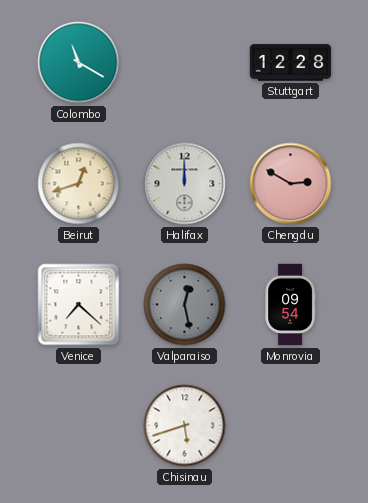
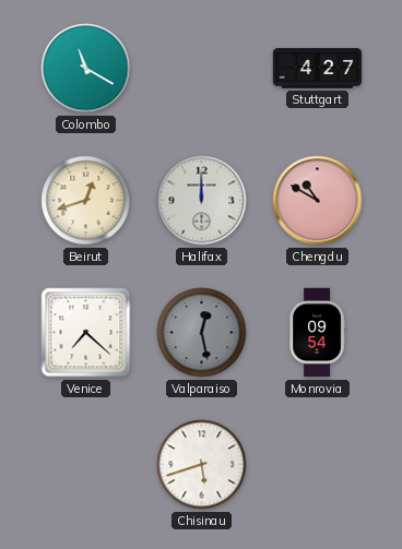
Stuttgart: 12:28 -> 4:27 (318, 69)
Chengdu: 2:50 -> 10:50 (318, 201)
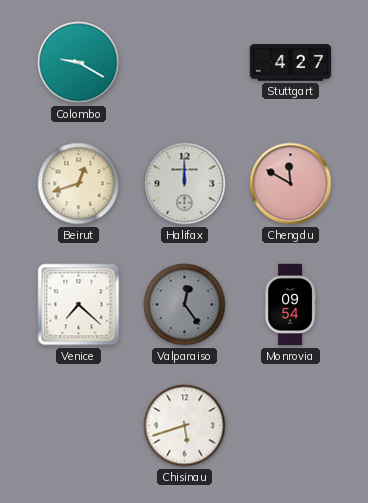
Colombo: 11:20 -> 9:20 (79, 63)
Chengdu: 10:50 -> 11:50 (291, 184)
Valparaiso: 12:28 -> 12:24 (185, 305)
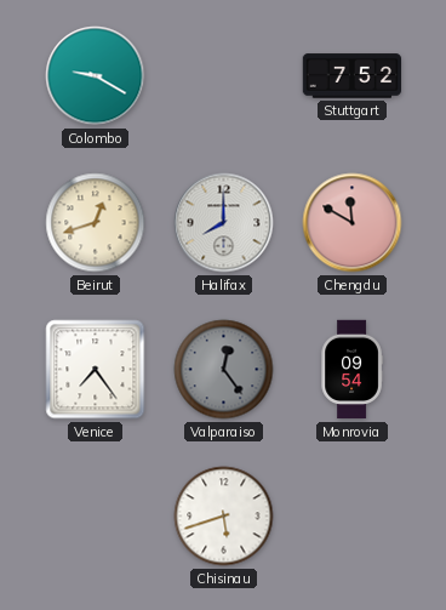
Stuttgart: 4:27 -> 7:52 (353, 76)
Halifax: 12:00 -> 8:00 (224, 223)
Venice: 7:22 -> 7:24 (96, 370)
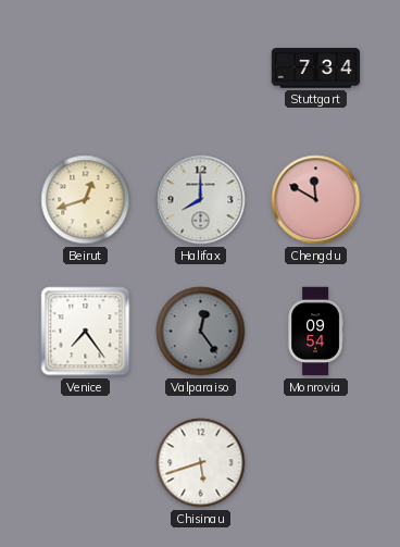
Colombo: 9:20 -> none (96, 76)
Stuttgart: 7:52 -> 7:34 (316, 69)
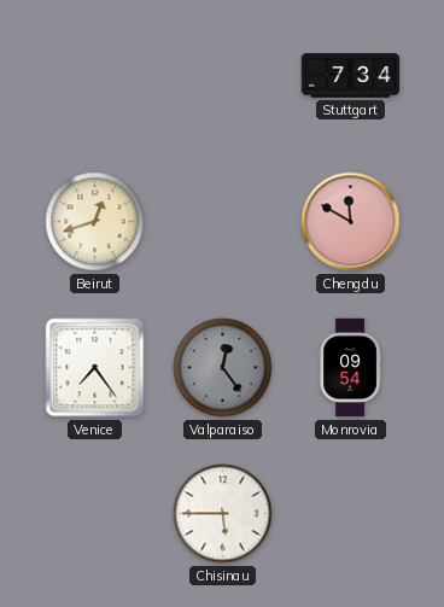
Halifax: 8:00 -> none (201, 200)
Chisinau: 5:42 -> 5:45 (223, 514)
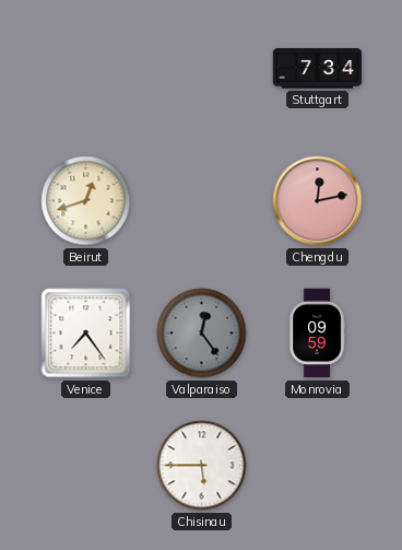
Chengdu: 11:50 -> 12:13 (318, 201)
Monrovia: 09:54 -> 09:59 (317, 333)
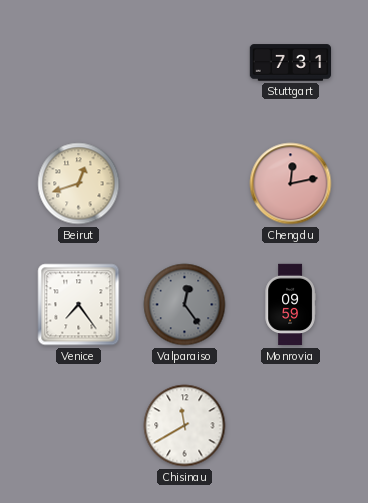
Stuttgart: 7:34 -> 7:31 (291, 63)
Chisinau: 5:45 -> 11:40 (185, 426)
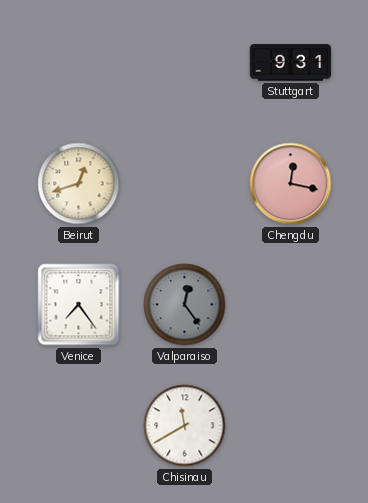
Stuttgart: 7:31 -> 9:31 (291, 63)
Chengdu: 12:13 -> 12:17 (291, 184)
Monrovia: 09:59 -> none (290, 305)
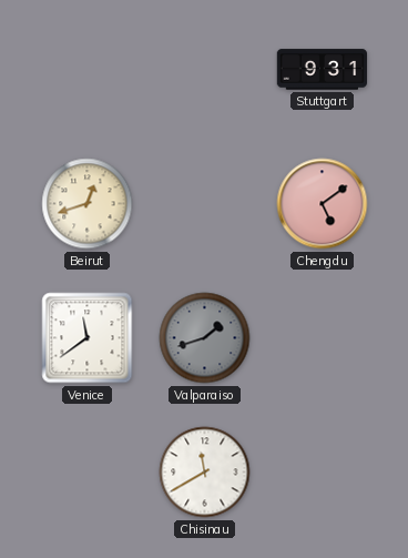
Chengdu: 12:17 -> 5:09 (323, 204)
Venice: 7:24 -> 11:39 (88, 338)
Valparaiso: 12:24 -> 1:42 (205, 338)
